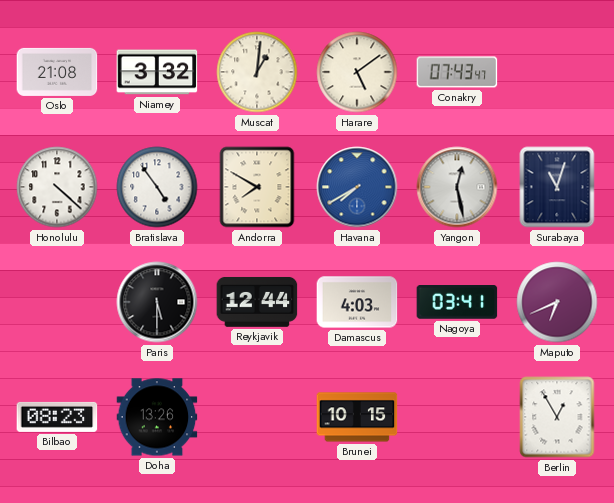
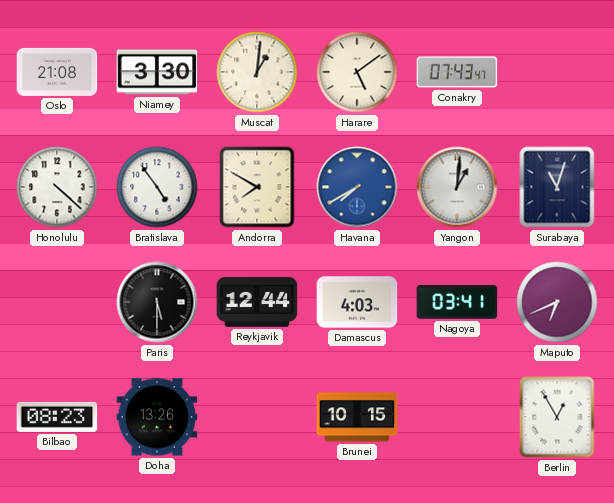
Niamey: 3:32 -> 3:30 (157, 72)
Yangon: 12:28 -> 1:01 (457, 187)
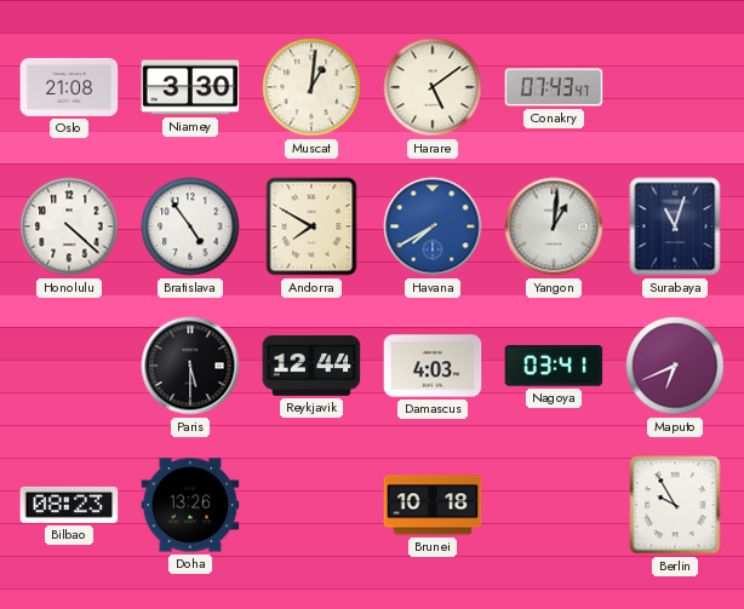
Brunei: 10:15 -> 10:18 (433, 505)
Berlin: 12:55 -> 9:55 (675, 505)
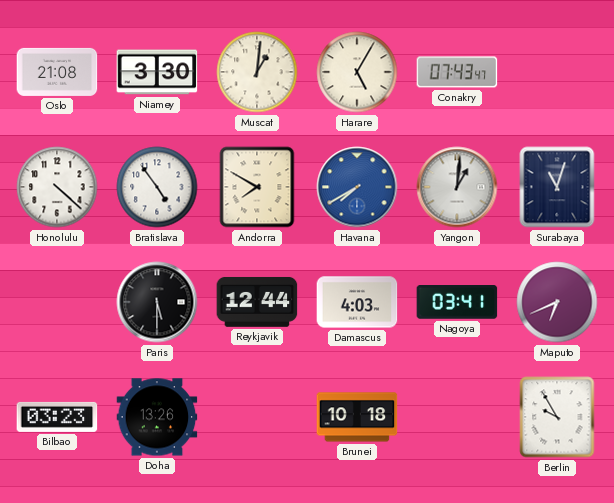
Harare: 5:09 -> 5:05 (357, 72)
Bilbao: 08:23 -> 03:23 (57, 417)
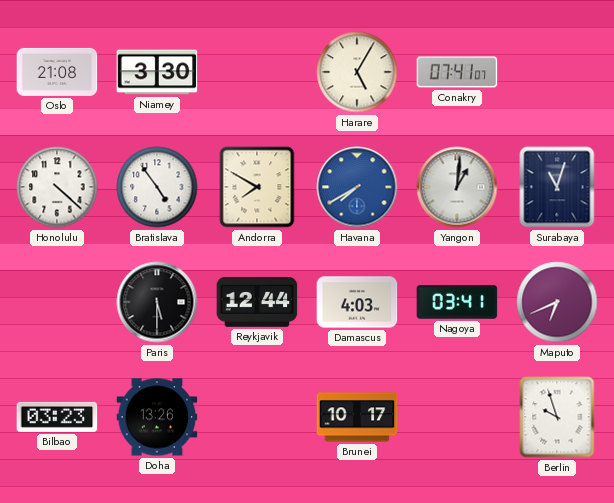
Muscat: 1:01 -> none (257, 72)
Conakry: 07:43 -> 07:41 (457, 72)
Brunei: 10:18 -> 10:17 (357, 417)
Berlin: 9:55 -> 9:57 (557, 417)
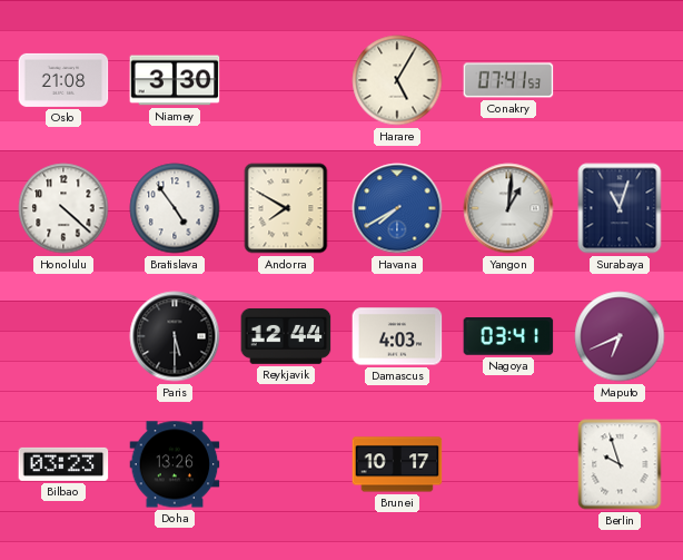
Conakry: 07:41:07 -> 07:41:53 (508, 80)
